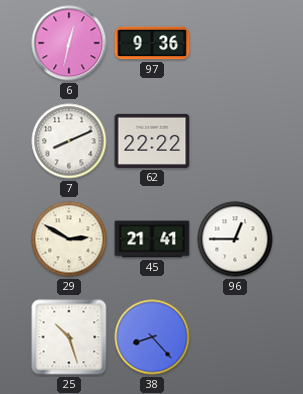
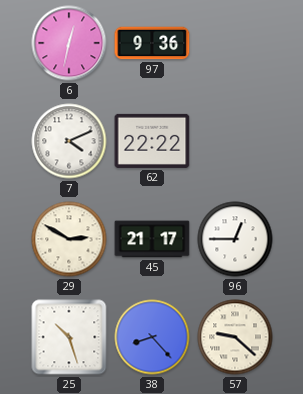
7: 8:11 -> 4:11 (69, 141)
45: 21:41 -> 21:17 (152, 239)
57: none -> 9:22 (235, 337)
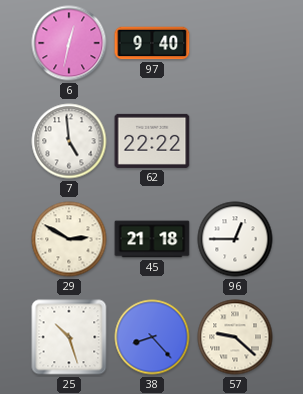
97: 9:36 -> 9:40 (152, 43)
7: 4:11 -> 4:59 (69, 141)
45: 21:17 -> 21:18 (152, 239)
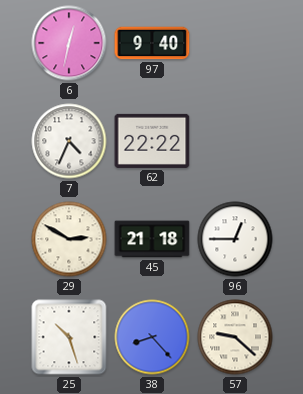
7: 4:59 -> 4:34 (69, 141)
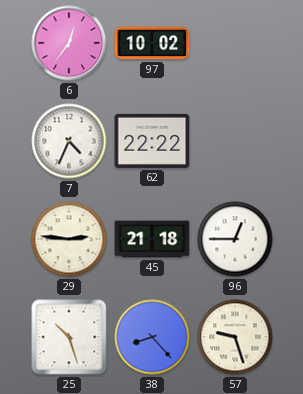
6: 12:32 -> 12:36 (69, 43)
97: 9:40 -> 10:02 (152, 43)
29: 2:50 -> 2:46 (69, 239)
57: 9:22 -> 9:27 (235, 337)
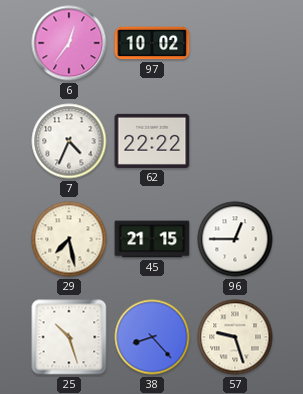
29: 2:46 -> 7:28 (69, 239)
45: 21:18 -> 21:15 (152, 239)
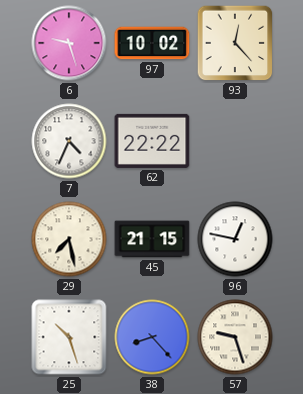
6: 12:36 -> 9:27 (69, 43)
93: none -> 12:23 (235, 43)
96: 12:45 -> 12:47 (235, 239)
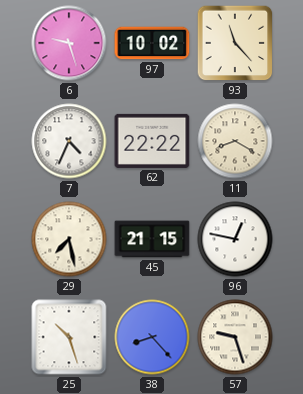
93: 12:23 -> 11:23 (235, 43)
11: none -> 8:20 (235, 141)
